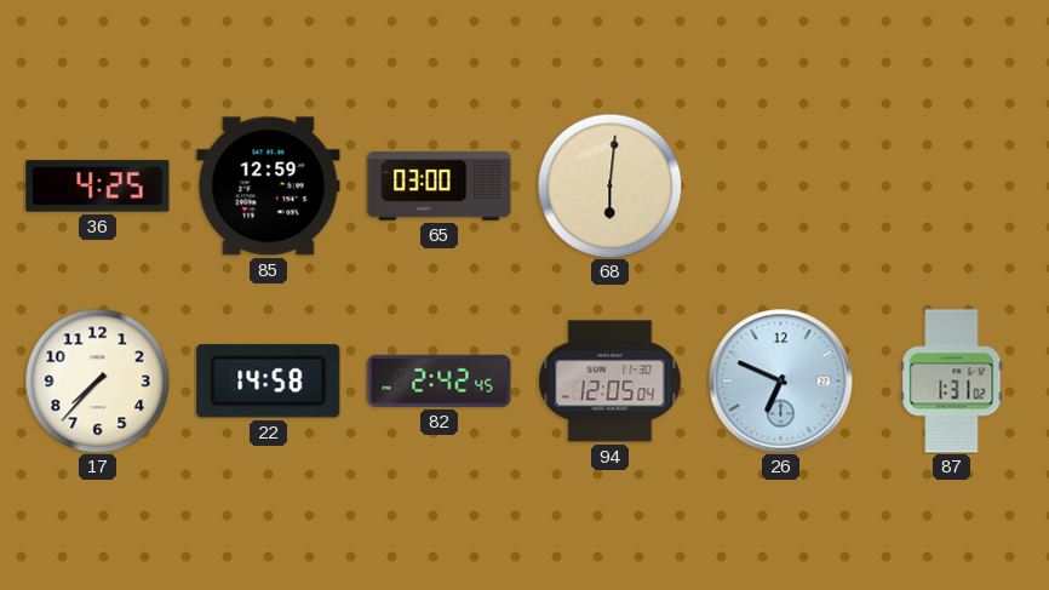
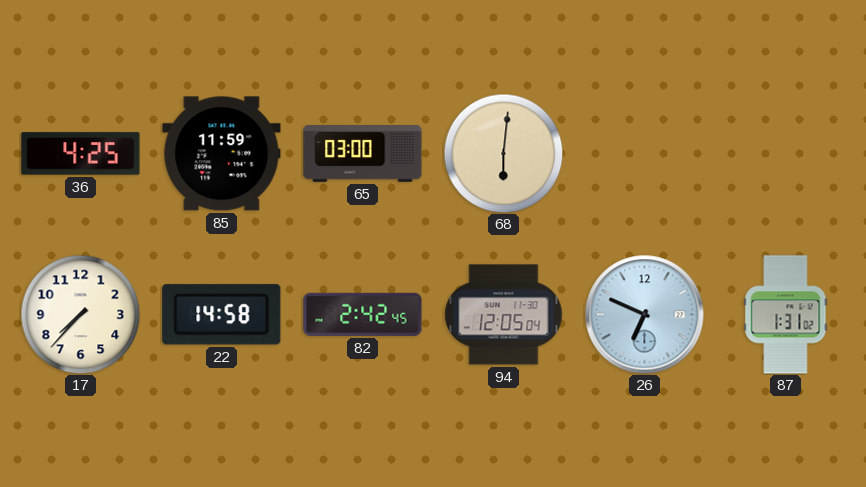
85: 12:59 -> 11:59 (222, 154)
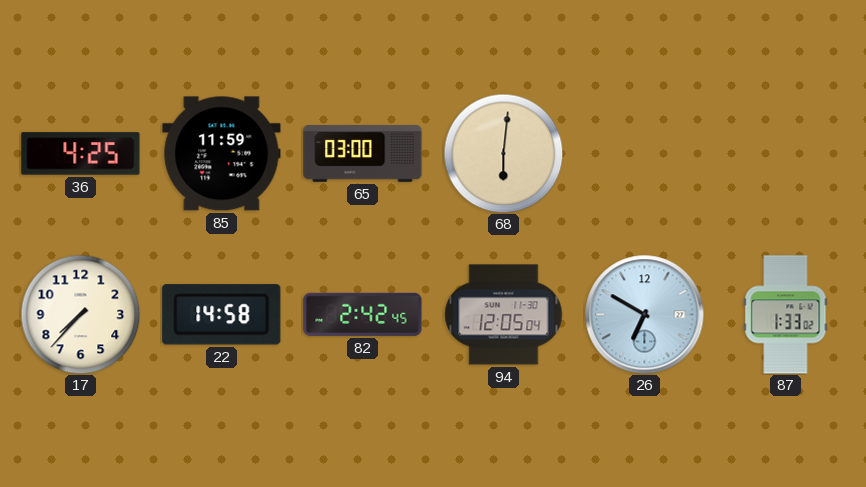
26: 6:49 -> 6:50 (645, 315)
87: 1:31 -> 1:33 (786, 315)
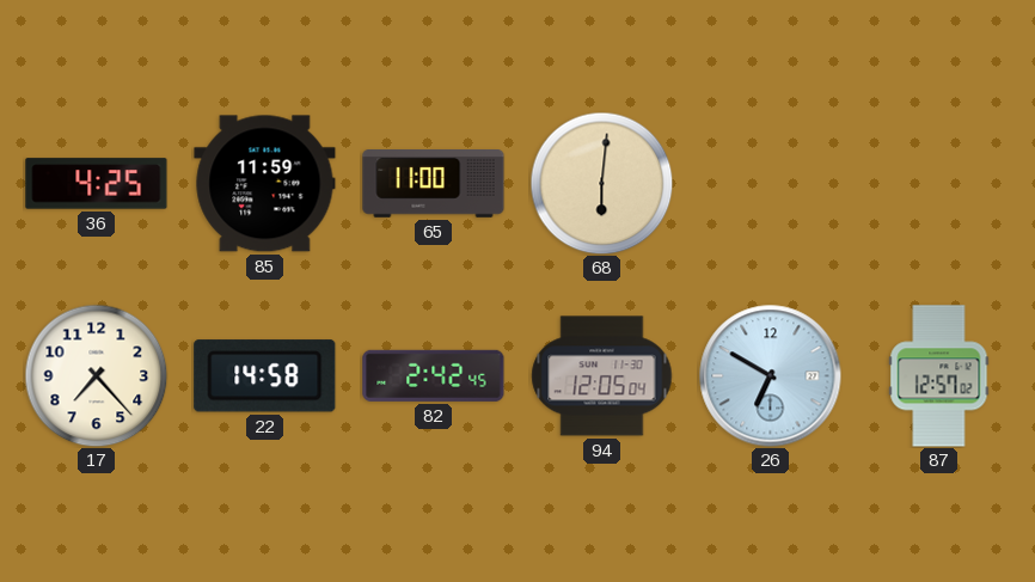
65: 03:00 -> 11:00 (434, 184)
17: 7:37 -> 7:23 (96, 375)
87: 1:33 -> 12:57 (939, 376)
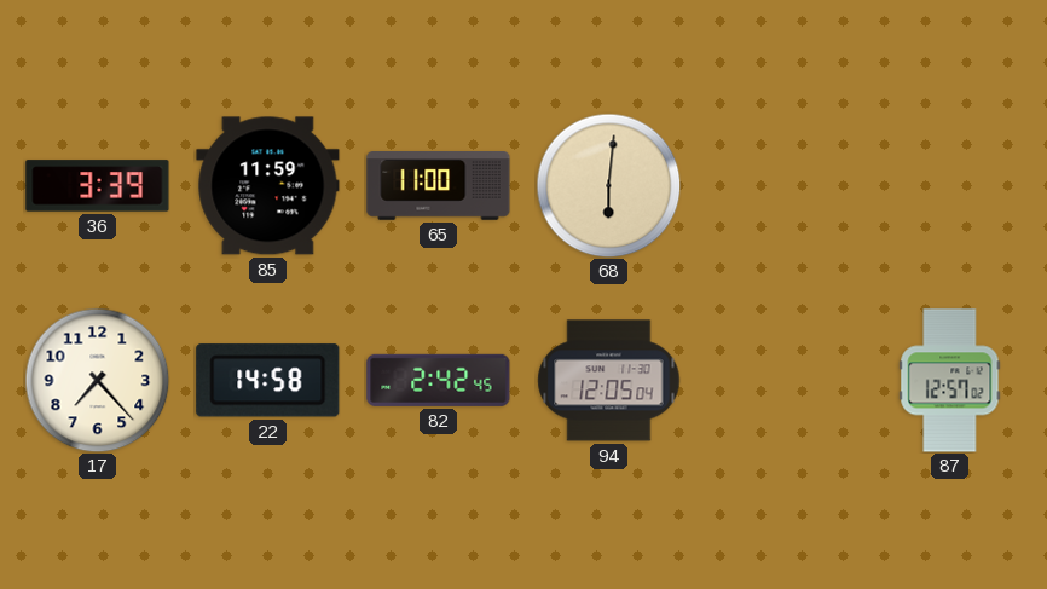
36: 4:25 -> 3:39 (98, 186)
26: 6:50 -> none (771, 376)
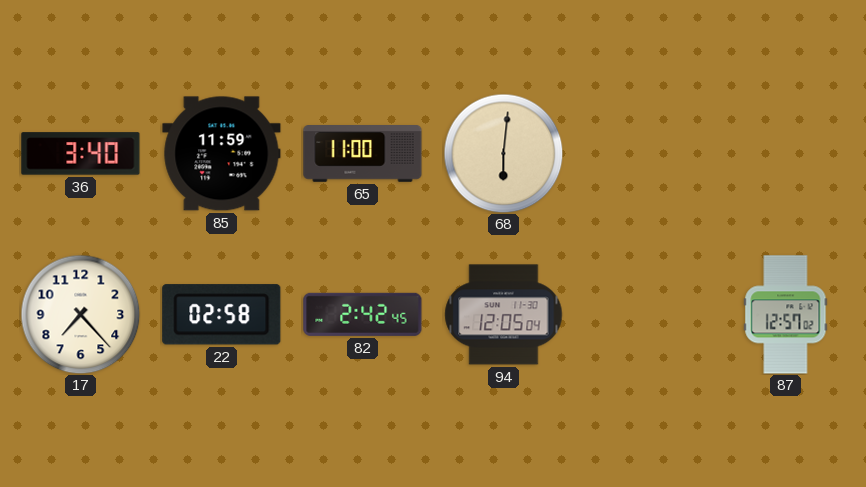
36: 3:39 -> 3:40 (81, 154)
22: 14:58 -> 02:58 (222, 315)
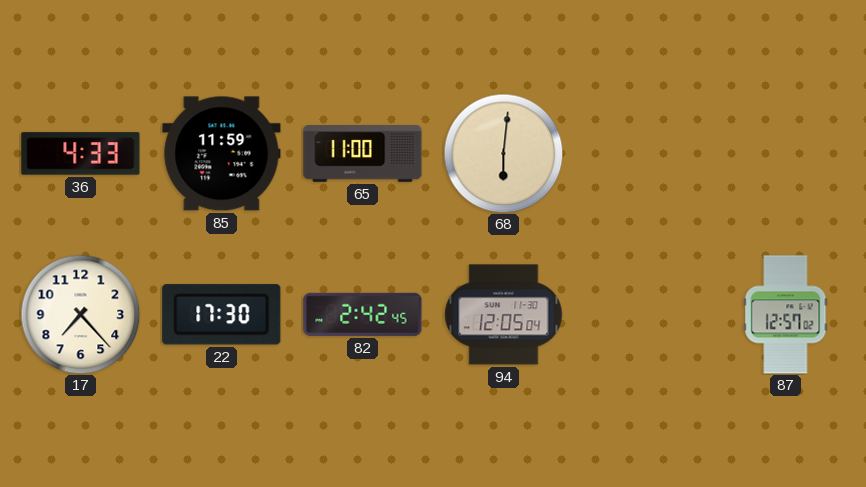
36: 3:40 -> 4:33 (81, 154)
22: 02:58 -> 17:30 (222, 315)
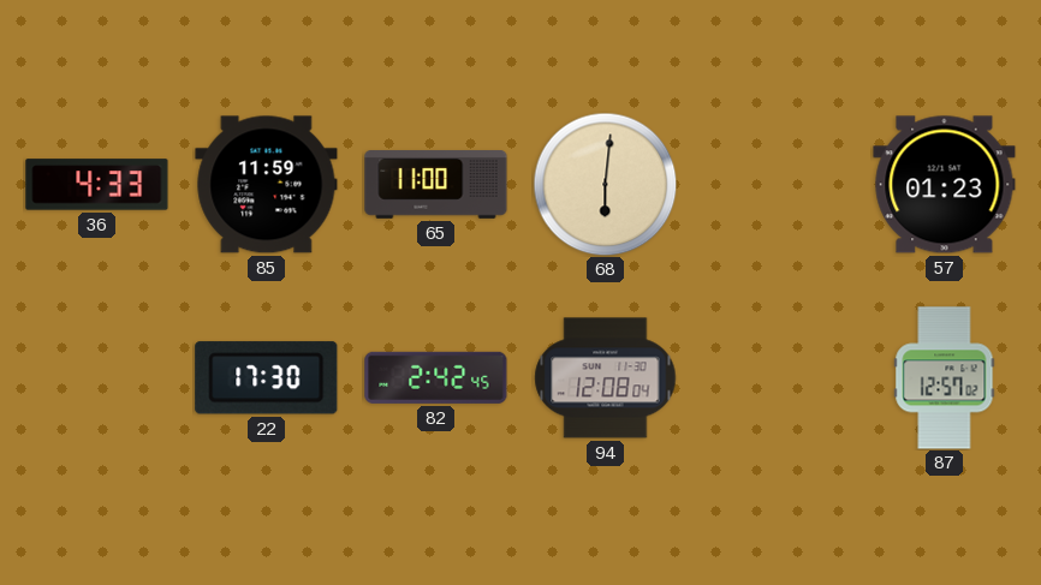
57: none -> 01:23 (945, 185)
17: 7:23 -> none (80, 314)
94: 12:05 -> 12:08 (606, 378)
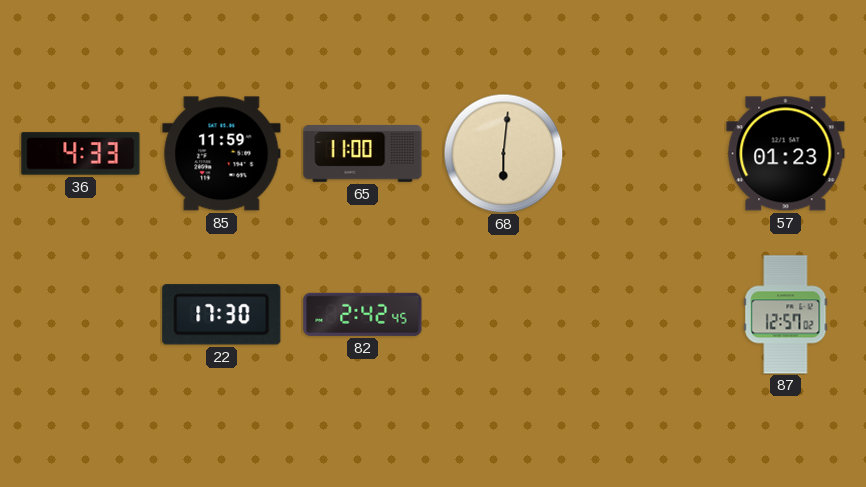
94: 12:08 -> none (606, 378)
